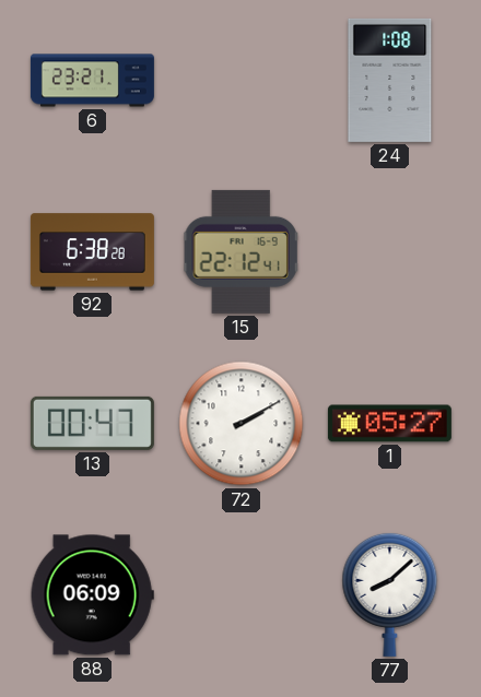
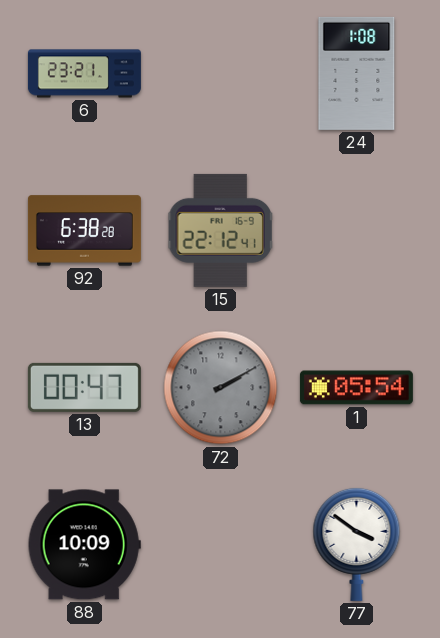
72 dial: white -> grey (221, 388)
1: 05:27 -> 05:54 (356, 388)
88: 06:09 -> 10:09 (84, 545)
77: 8:08 -> 3:51 (357, 544)
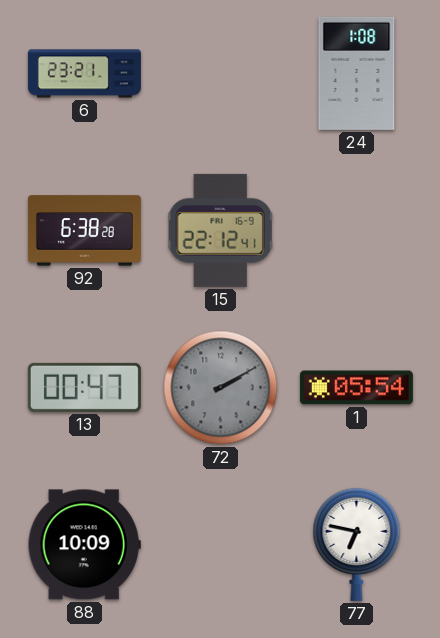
77: 3:51 -> 6:47 (357, 544)
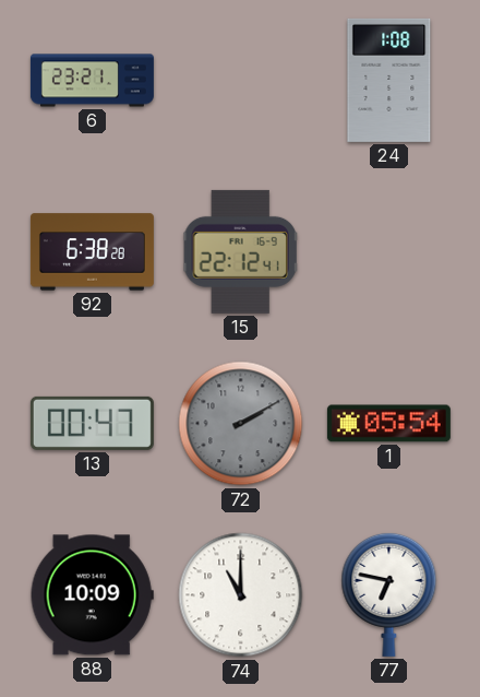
74: none -> 11:00 (241, 595)
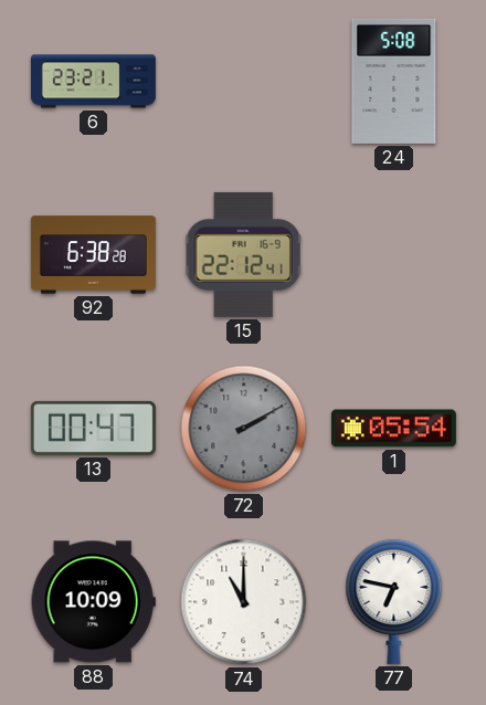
24: 1:08 -> 5:08 (394, 81)
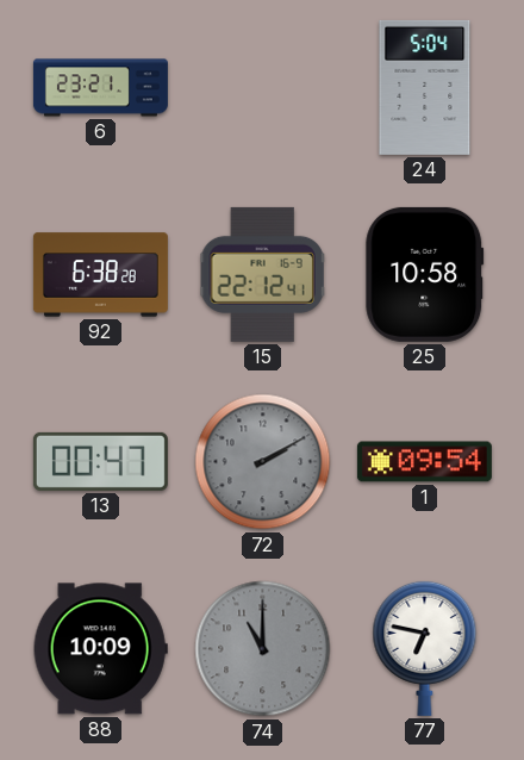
24: 5:08 -> 5:04 (425, 87)
25: none -> 10:58 (425, 274)
1: 05:54 -> 09:54 (424, 462)
74 dial: white -> grey (263, 649)
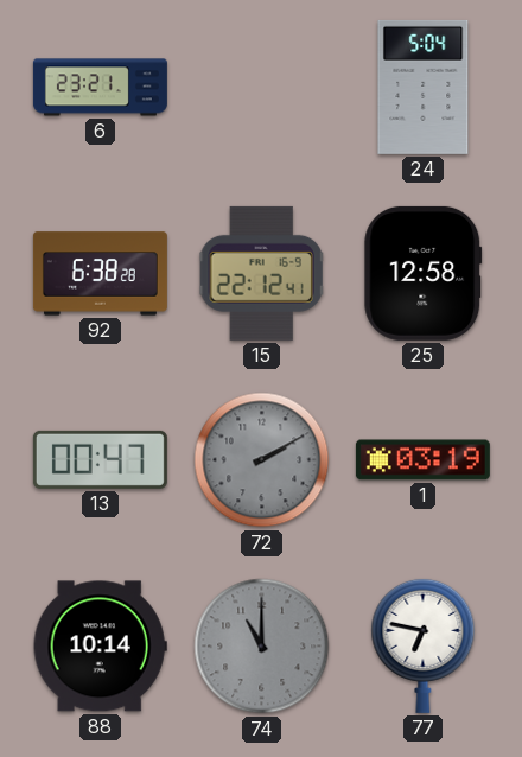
25: 10:58 -> 12:58 (424, 273)
1: 09:54 -> 03:19 (422, 460)
88: 10:09 -> 10:14 (100, 647)
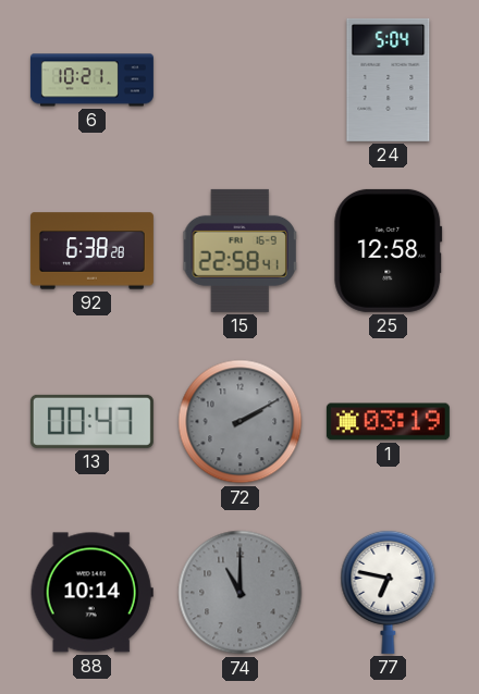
6: 23:21 -> 10:21 (91, 80)
15: 22:12 -> 22:58 (241, 250)
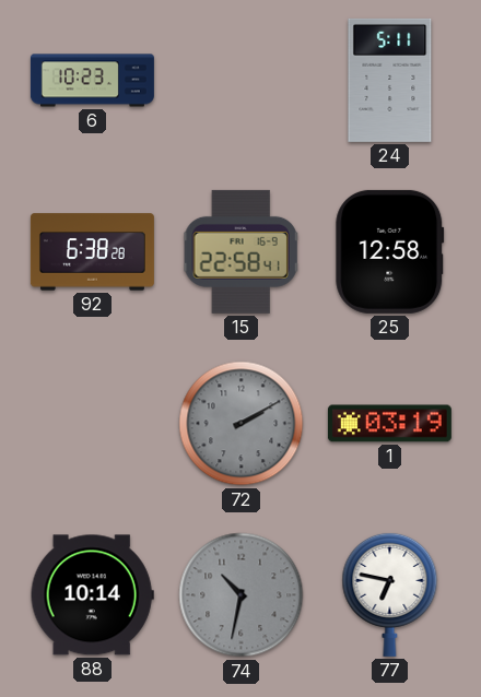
6: 10:21 -> 10:23 (92, 81)
24: 5:04 -> 5:11 (390, 80)
13: 00:47 -> none (91, 421)
74: 11:00 -> 10:32 (242, 595)
